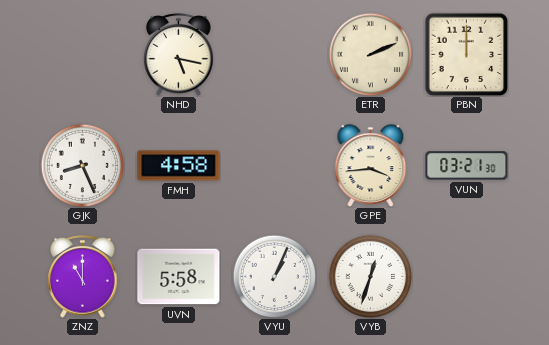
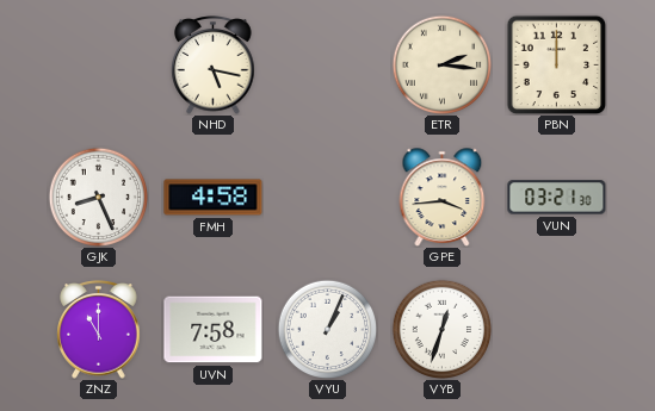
ETR: 2:11 -> 2:16 (441, 64)
UVN: 5:58 -> 7:58 (214, 330)
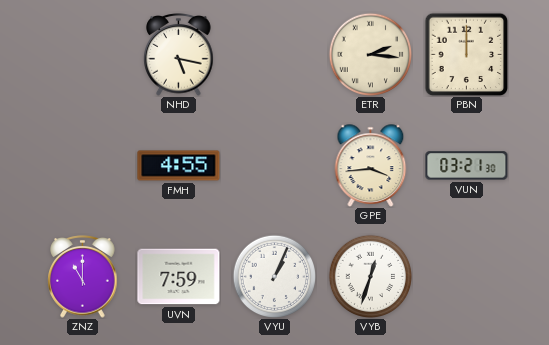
GJK: 8:26 -> none (98, 197)
FMH: 4:58 -> 4:55 (179, 166)
UVN: 7:58 -> 7:59 (179, 277)
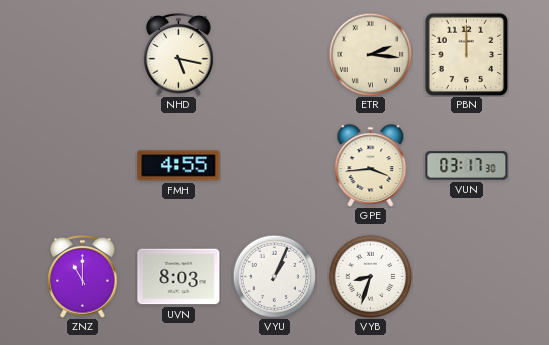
VUN: 03:21 -> 03:17 (467, 166)
UVN: 7:59 -> 8:03 (179, 277)
VYB: 12:33 -> 8:33 (370, 276)
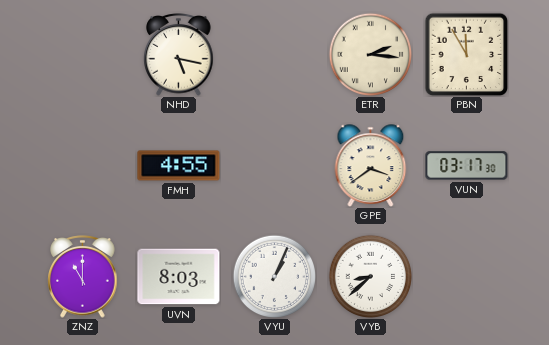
PBN: 12:00 -> 11:55 (466, 54)
GPE: 3:44 -> 3:39 (371, 166)
VYB: 8:33 -> 8:38 (370, 276)
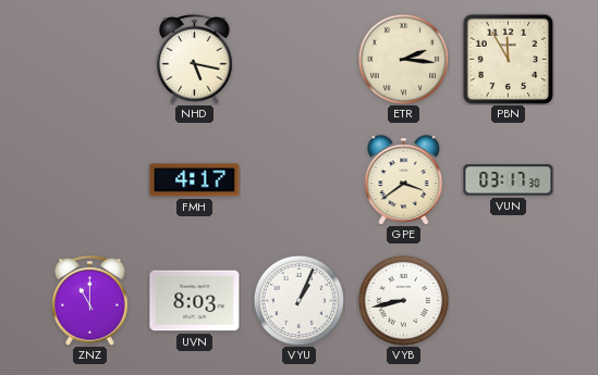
FMH: 4:55 -> 4:17 (195, 180)
VYB: 8:38 -> 8:43 (403, 300)
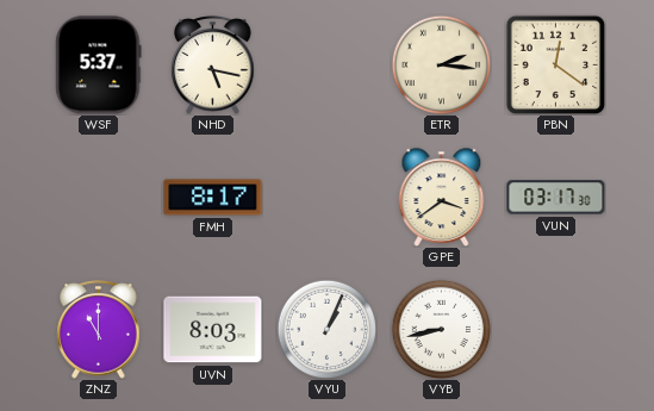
WSF: none -> 5:37 (99, 66)
PBN: 11:55 -> 12:21 (555, 64)
FMH: 4:17 -> 8:17 (213, 198)
